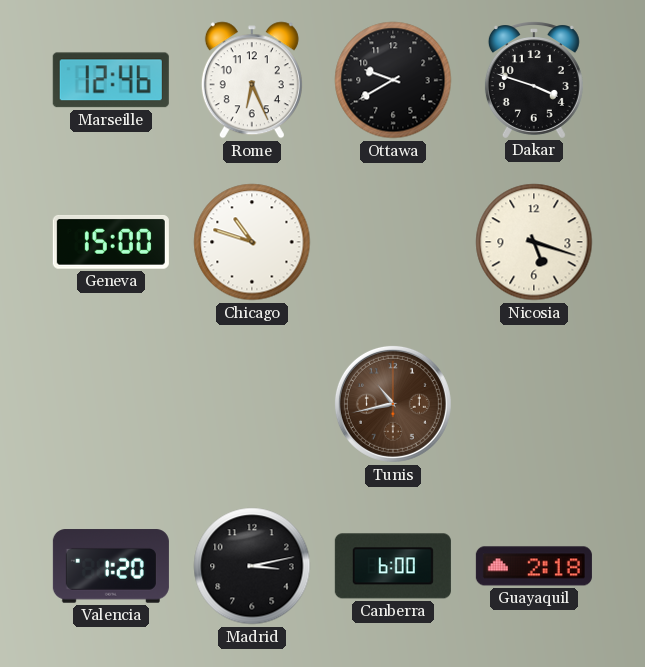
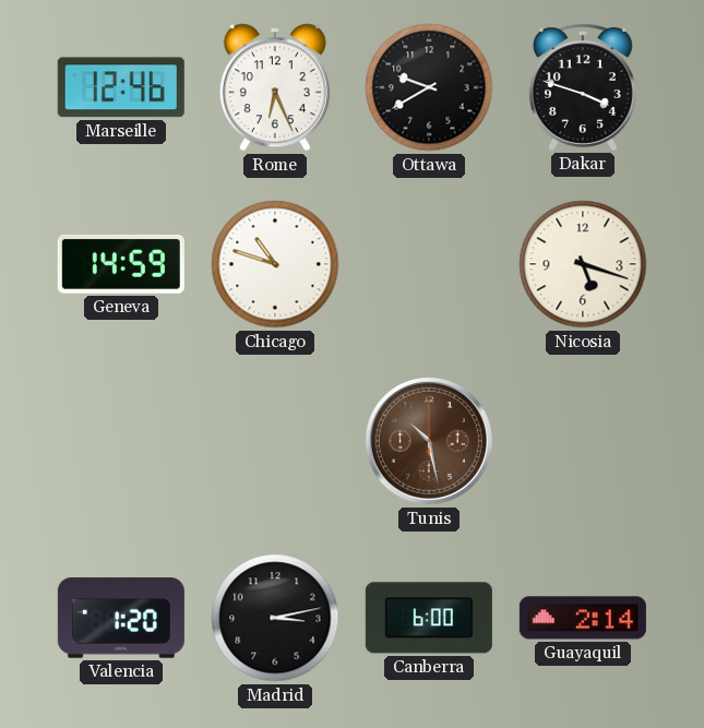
Geneva: 15:00 -> 14:59 (121, 264)
Tunis: 10:43 -> 10:28 (429, 441)
Guayaquil: 2:18 -> 2:14 (583, 618)
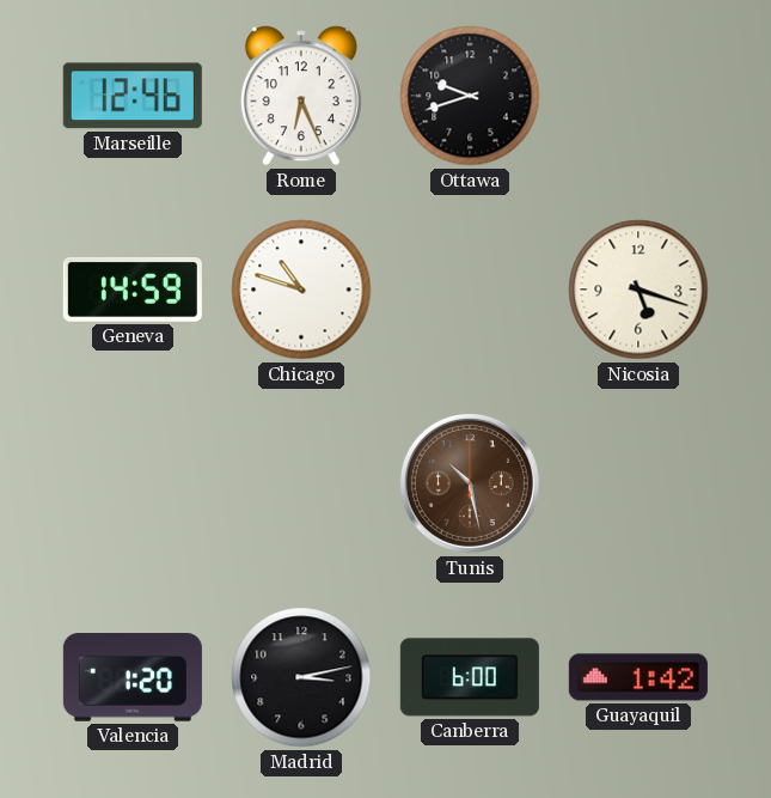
Ottawa: 9:40 -> 9:42 (470, 96)
Dakar: 3:48 -> none (583, 87)
Guayaquil: 2:14 -> 1:42 (638, 677)
